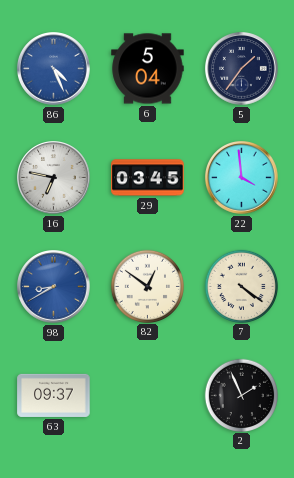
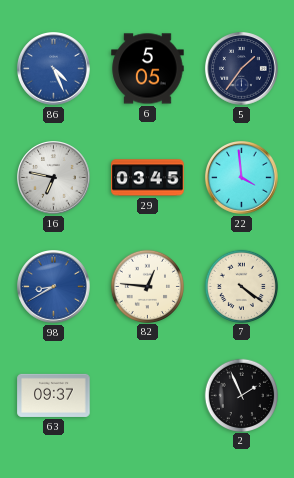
6: 5:04 -> 5:05 (148, 69)
82: 12:51 -> 12:46 (147, 286)
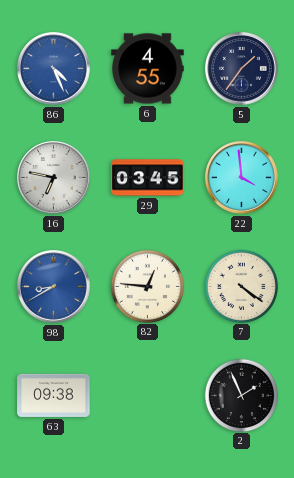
6: 5:05 -> 4:55 (148, 69)
63: 09:37 -> 09:38 (54, 395)
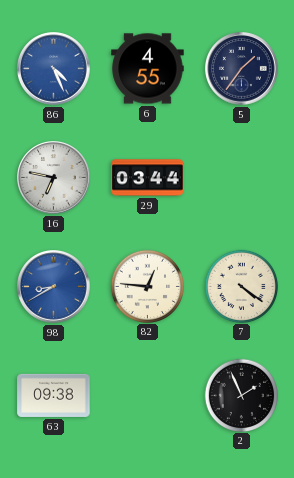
29: 03:45 -> 03:44 (148, 178)
22: 3:59 -> none (242, 178)
